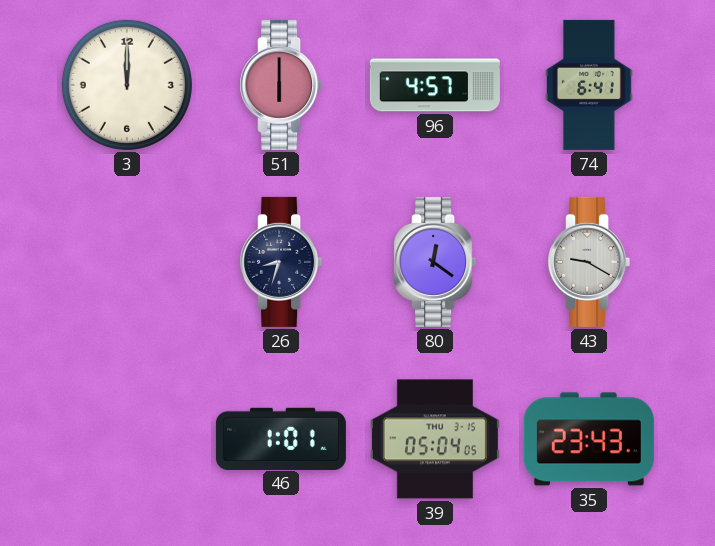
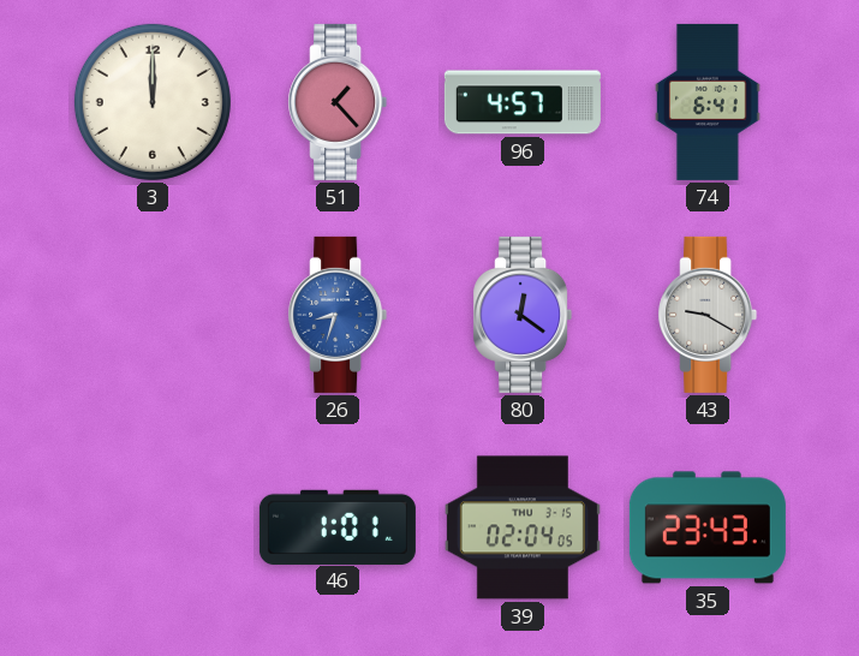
51: 6:00 -> 1:23 (338, 102)
26 dial: navy -> blue (338, 315)
39: 05:04 -> 02:04 (523, 527)
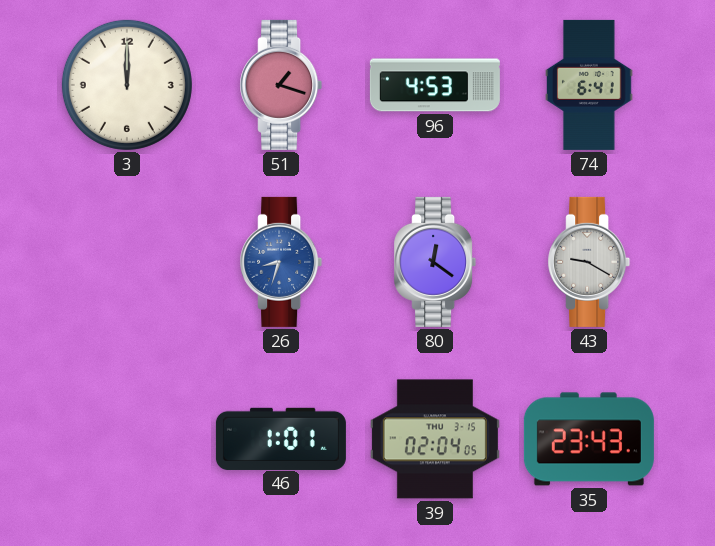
51: 1:23 -> 1:18 (281, 85)
96: 4:57 -> 4:53 (435, 85)
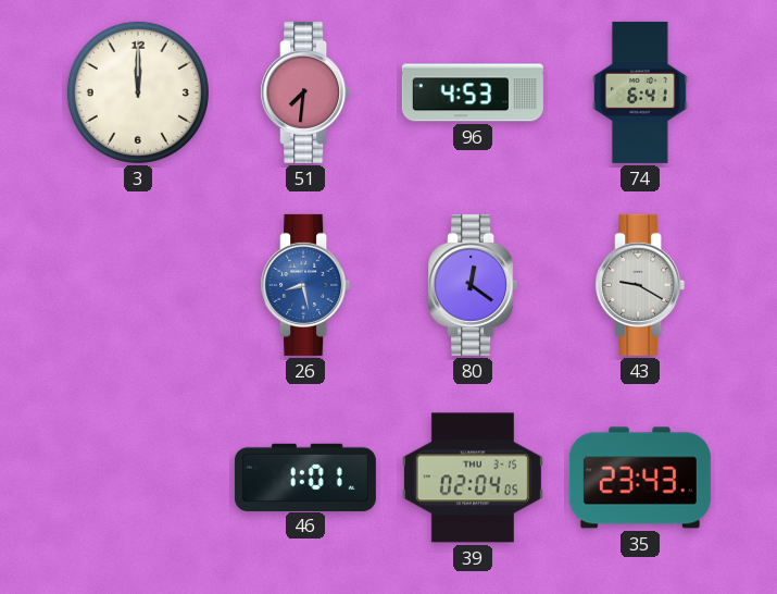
51: 1:18 -> 7:31 (305, 92)
26: 8:33 -> 8:28 (305, 285)
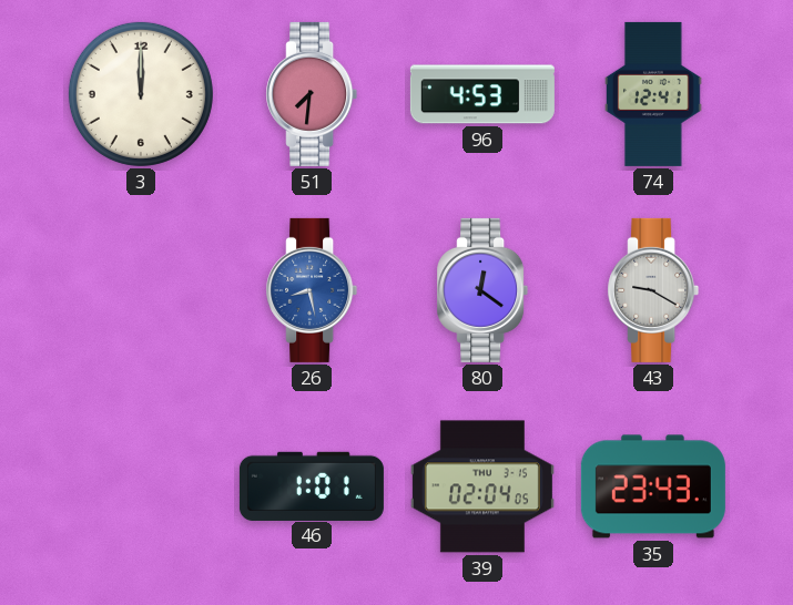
74: 6:41 -> 12:41 (654, 94)
